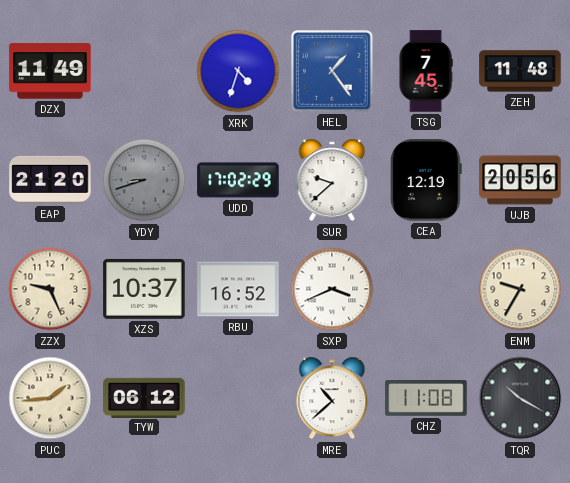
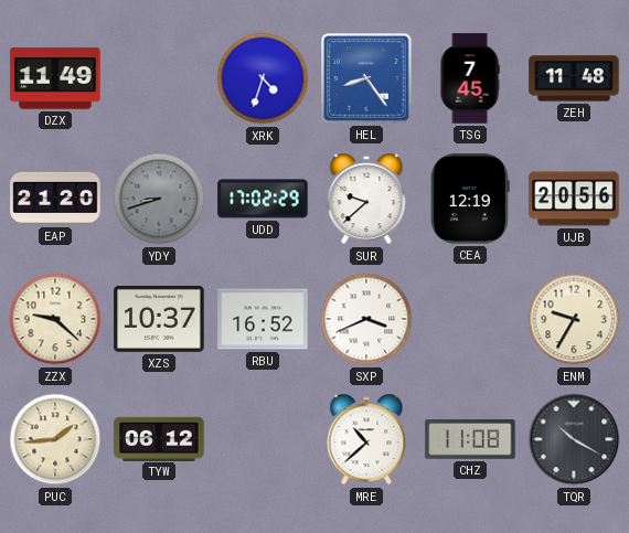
HEL: 1:24 -> 8:24 (367, 79)
ZZX: 9:26 -> 9:22 (55, 319)
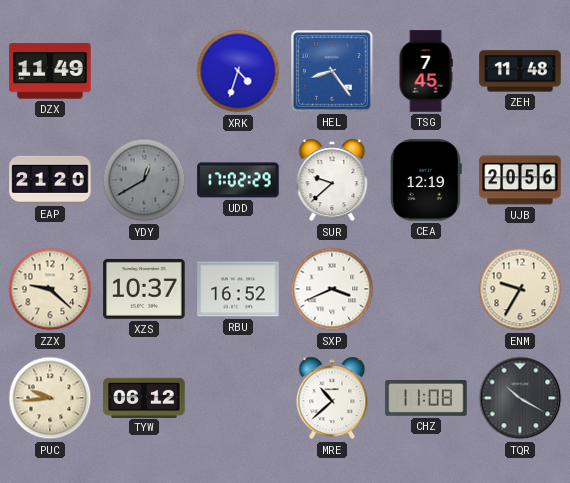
YDY: 8:42 -> 12:40 (144, 180)
PUC: 1:44 -> 9:44 (50, 398)
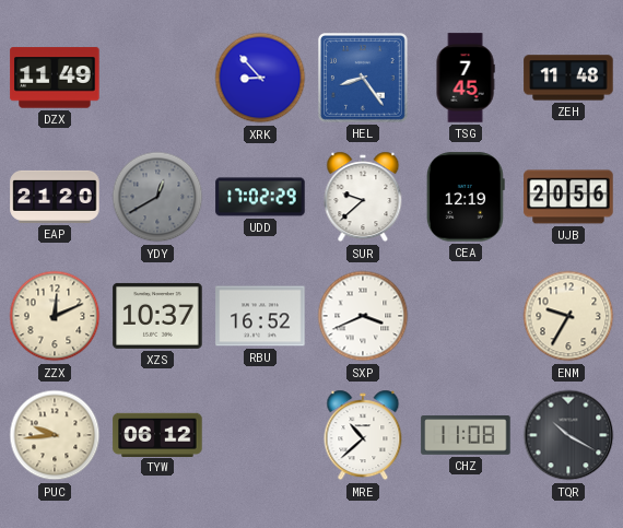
XRK: 4:33 -> 8:53 (260, 78)
ZZX: 9:22 -> 12:11 (55, 316)
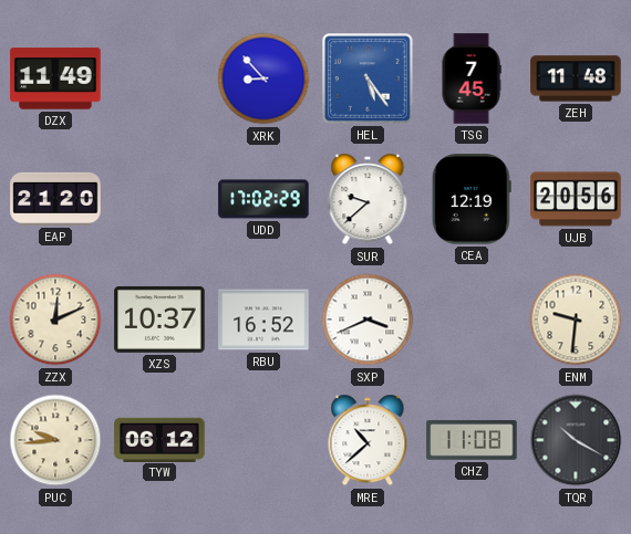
HEL: 8:24 -> 5:24 (369, 80)
YDY: 12:40 -> none (157, 197)
ENM: 9:35 -> 9:31 (576, 320)
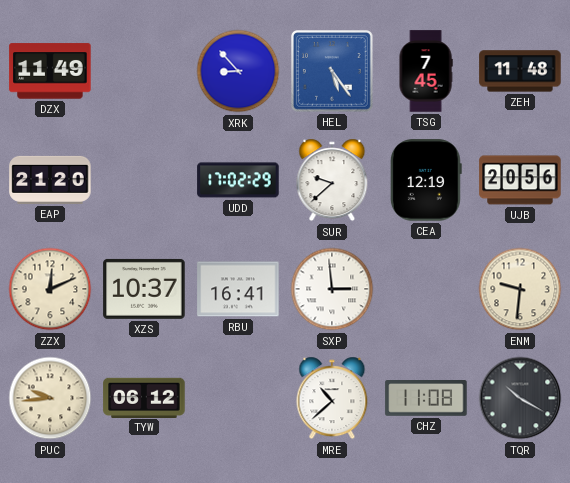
RBU: 16:52 -> 16:41 (238, 289)
SXP: 3:41 -> 2:59 (332, 289)
